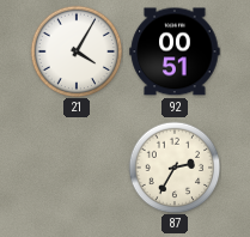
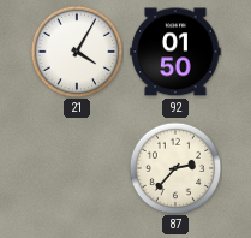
92: 00:51 -> 01:50 (175, 52)
87: 2:35 -> 2:37 (175, 168)
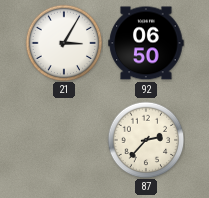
21: 4:05 -> 3:05 (64, 43)
92: 01:50 -> 06:50 (146, 43)
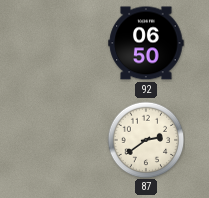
21: 3:05 -> none (64, 43)
87: 2:37 -> 2:39 (146, 140)
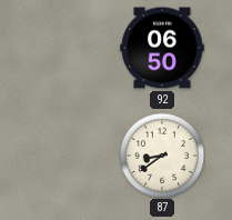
87: 2:39 -> 8:39 (162, 156)
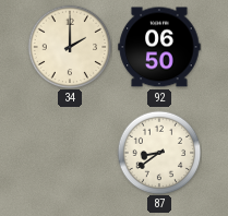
34: none -> 2:00 (70, 47)
